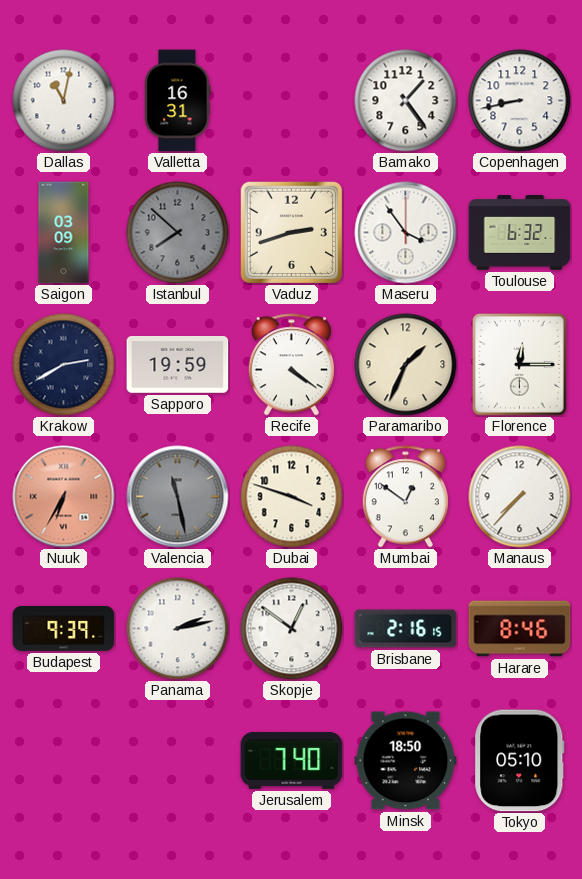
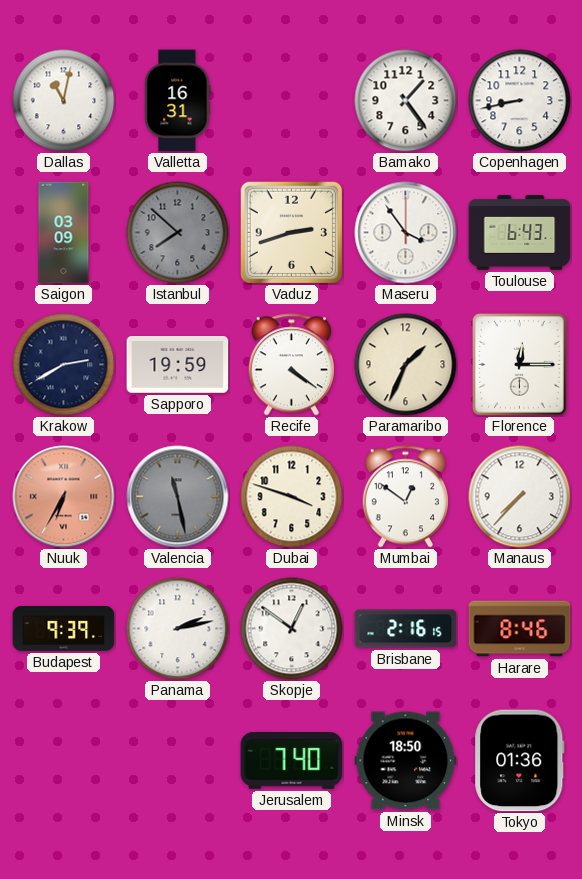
Toulouse: 6:32 -> 6:43 (520, 233)
Tokyo: 05:10 -> 01:36 (520, 761)
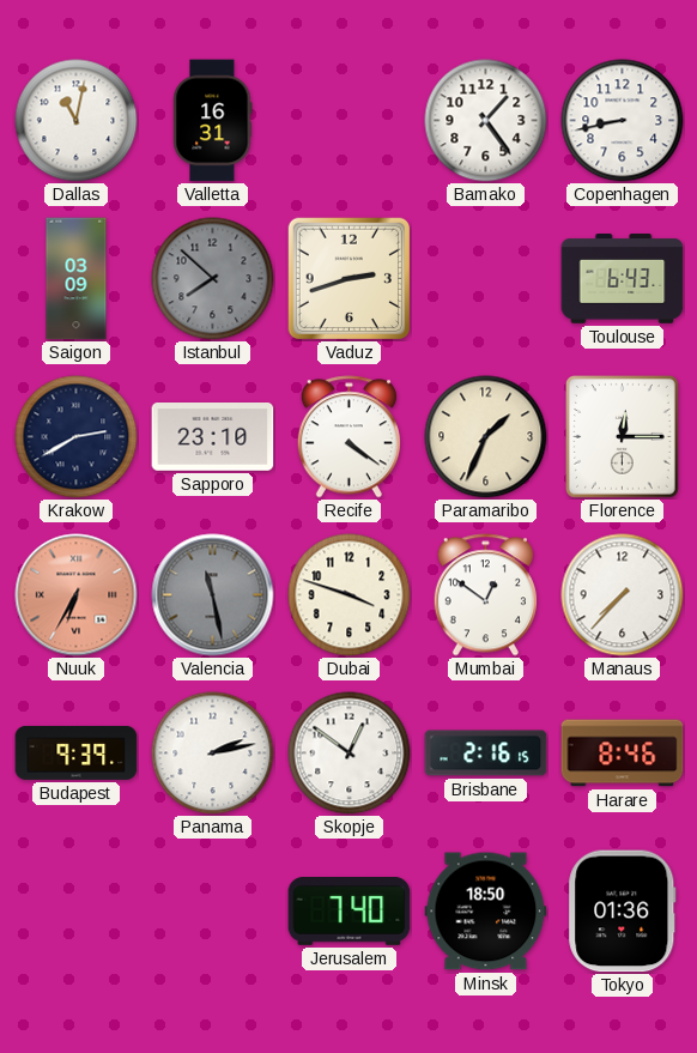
Maseru: 3:54 -> none (406, 233)
Sapporo: 19:59 -> 23:10 (213, 437)
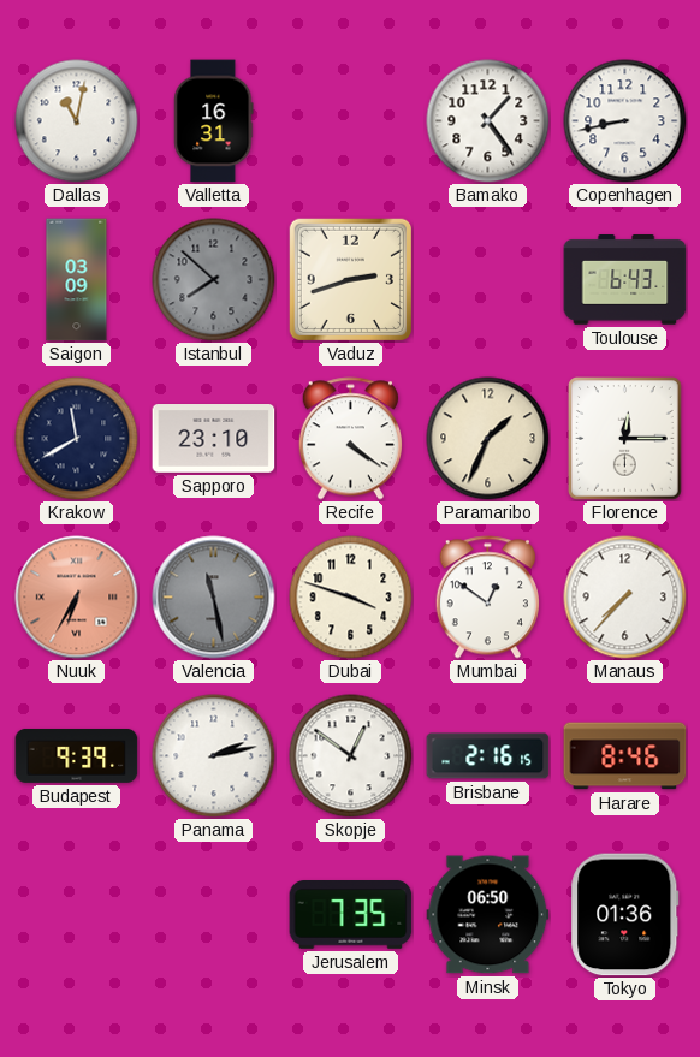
Krakow: 2:40 -> 11:40 (77, 439)
Jerusalem: 7:40 -> 7:35 (351, 915)
Minsk: 18:50 -> 06:50 (488, 915)
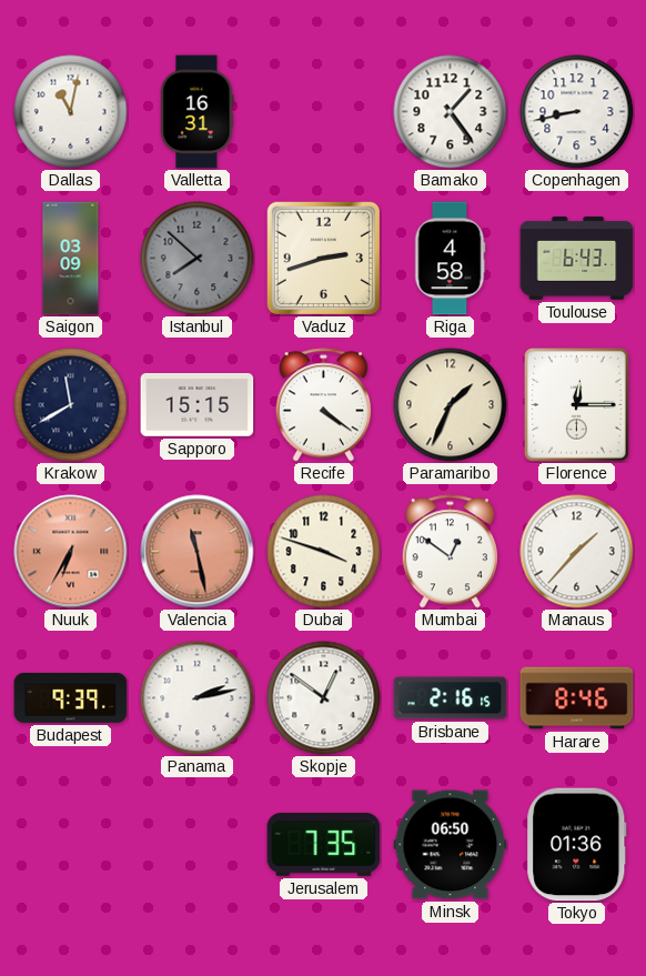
Riga: none -> 4:58 (450, 259)
Sapporo: 23:10 -> 15:15 (198, 405)
Valencia dial: grey -> salmon (198, 552)
Manaus: 7:37 -> 1:37 (577, 552)
